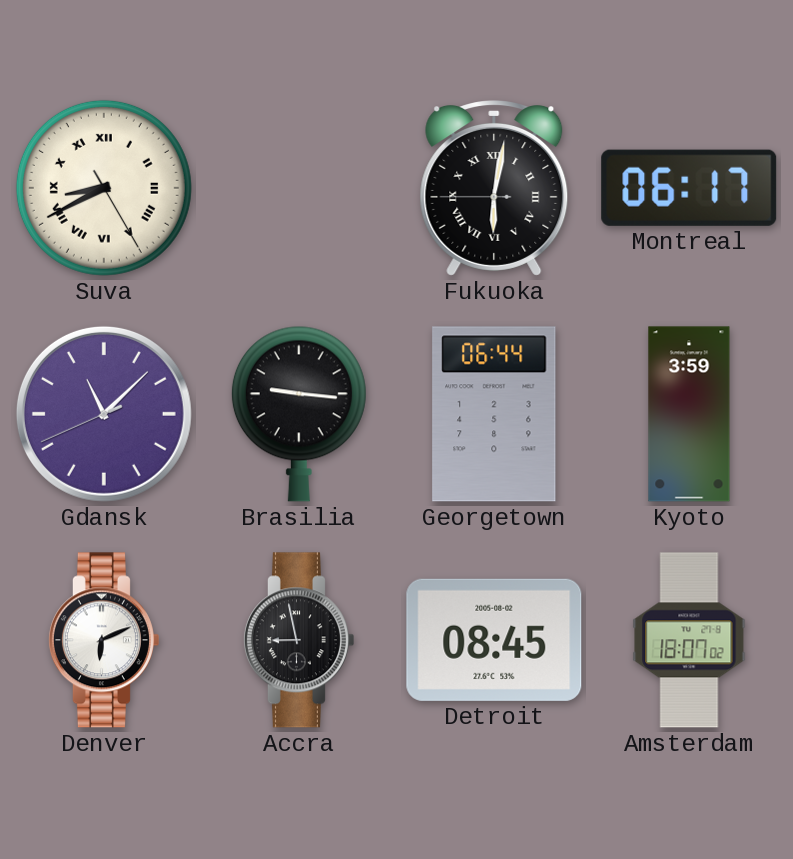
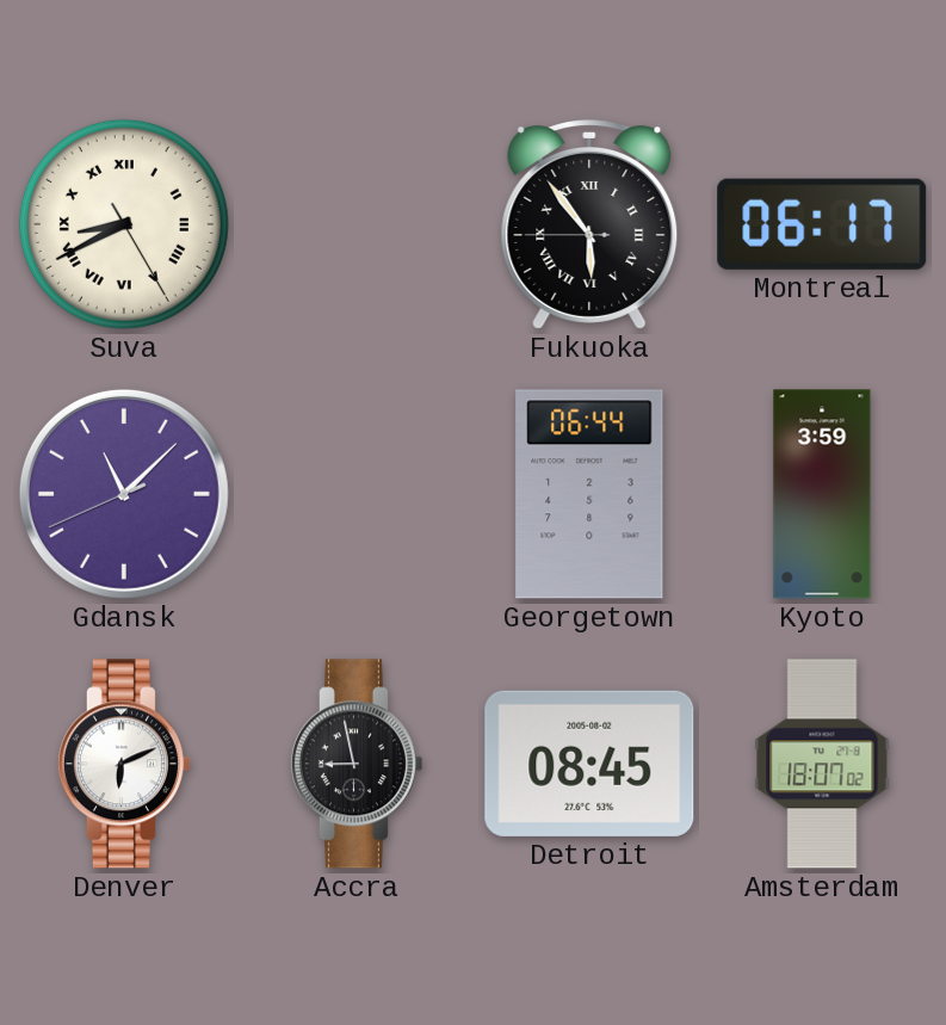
Fukuoka: 6:01 -> 5:53 (589, 226)
Brasilia: 9:16 -> none (299, 414)
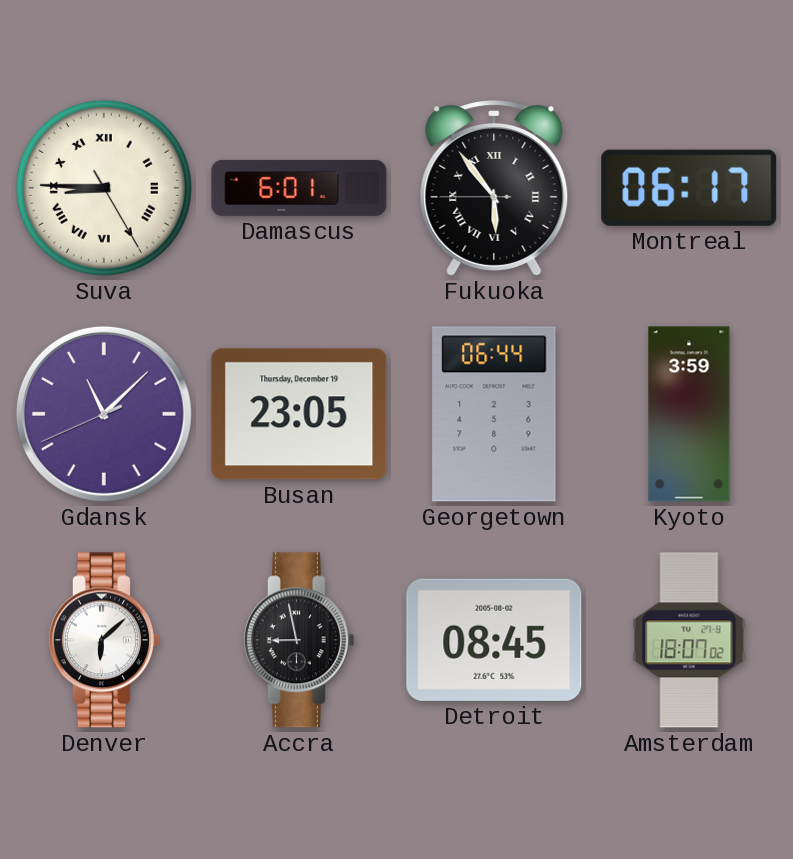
Suva: 8:40 -> 8:45 (104, 188)
Damascus: none -> 6:01 (299, 188)
Busan: none -> 23:05 (299, 414)
Denver: 6:11 -> 6:08 (103, 640)
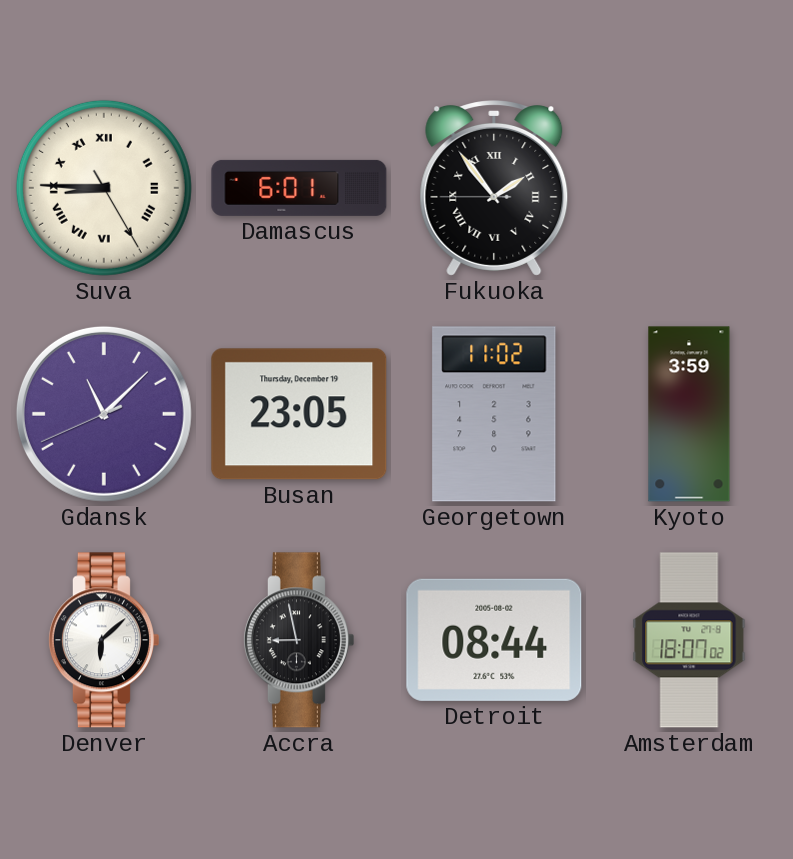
Fukuoka: 5:53 -> 1:53 (494, 189)
Montreal: 06:17 -> none (689, 188)
Georgetown: 06:44 -> 11:02 (494, 414)
Detroit: 08:45 -> 08:44 (494, 640)
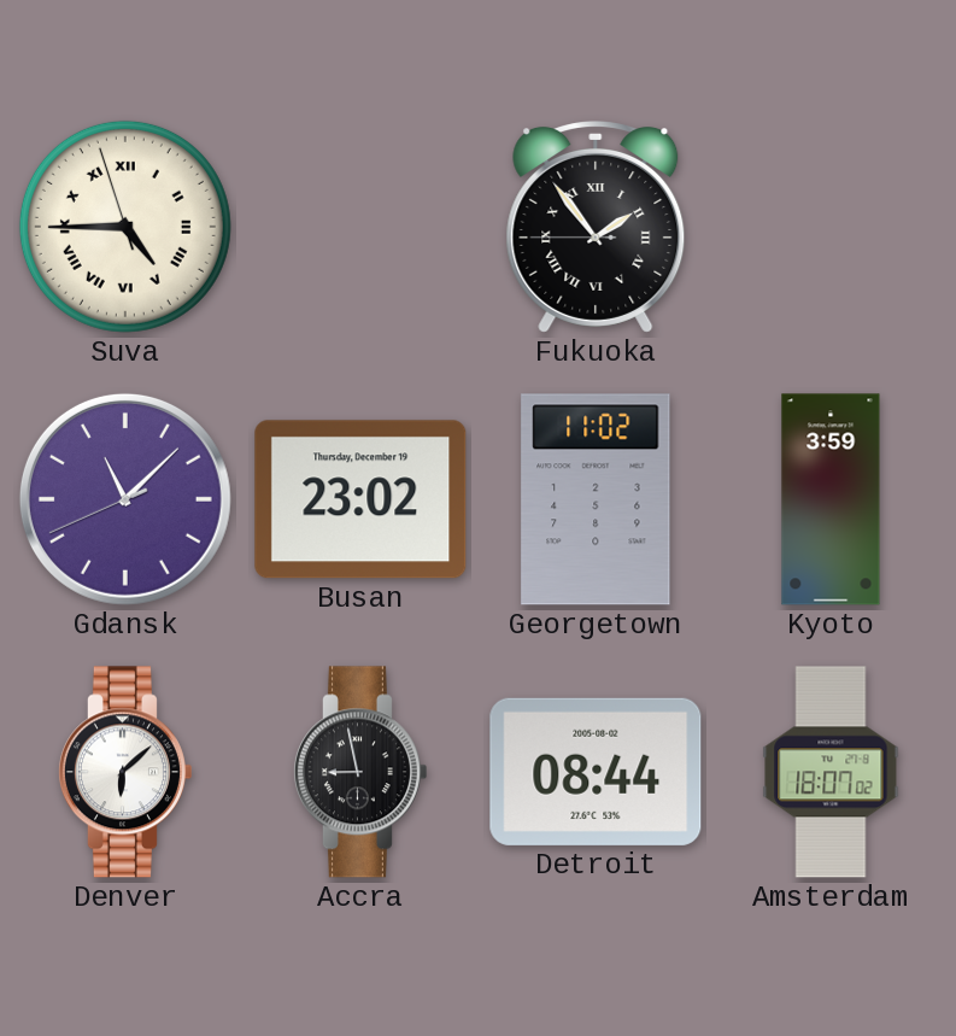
Suva: 8:45 -> 4:44 (125, 227)
Damascus: 6:01 -> none (299, 188)
Busan: 23:05 -> 23:02 (360, 499)
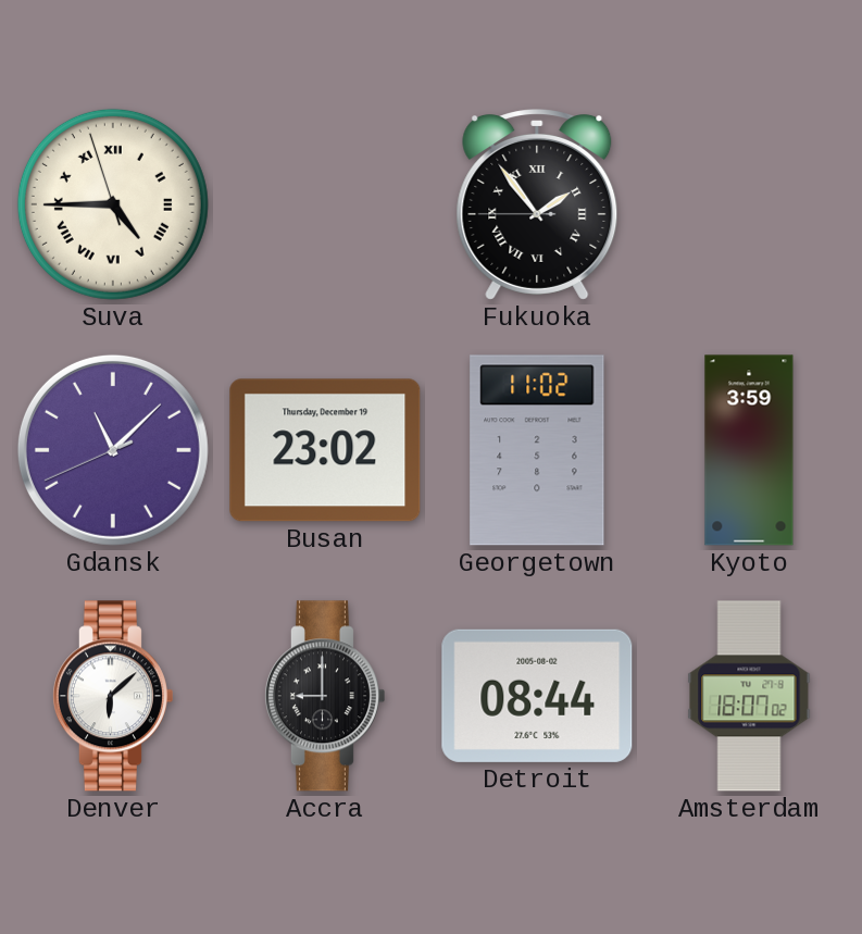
Accra: 8:58 -> 9:00 (324, 696)
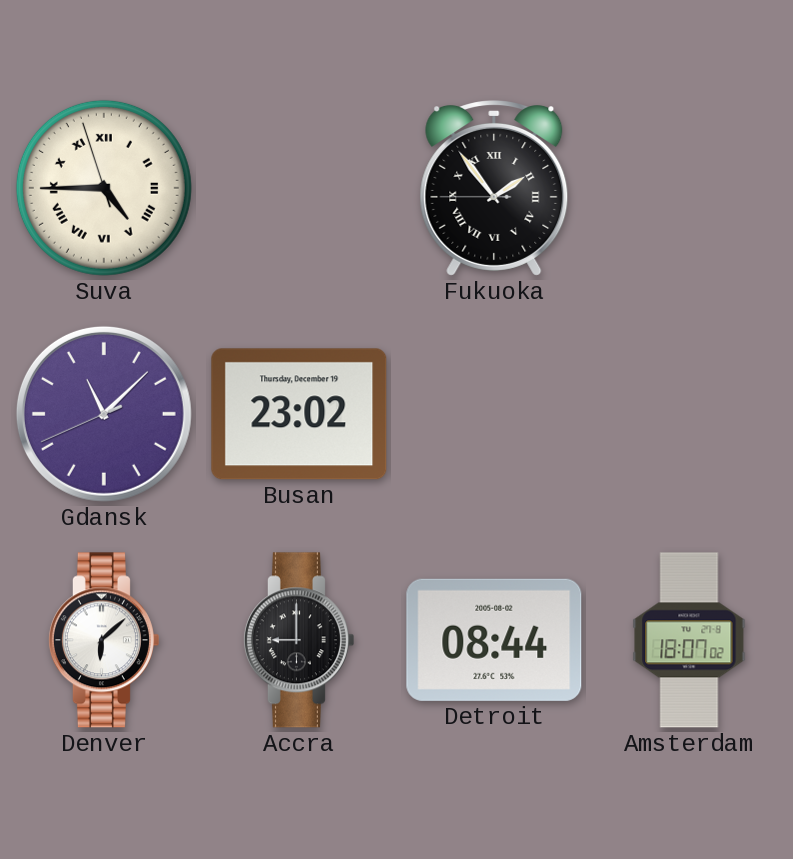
Georgetown: 11:02 -> none (537, 450)
Kyoto: 3:59 -> none (749, 450)
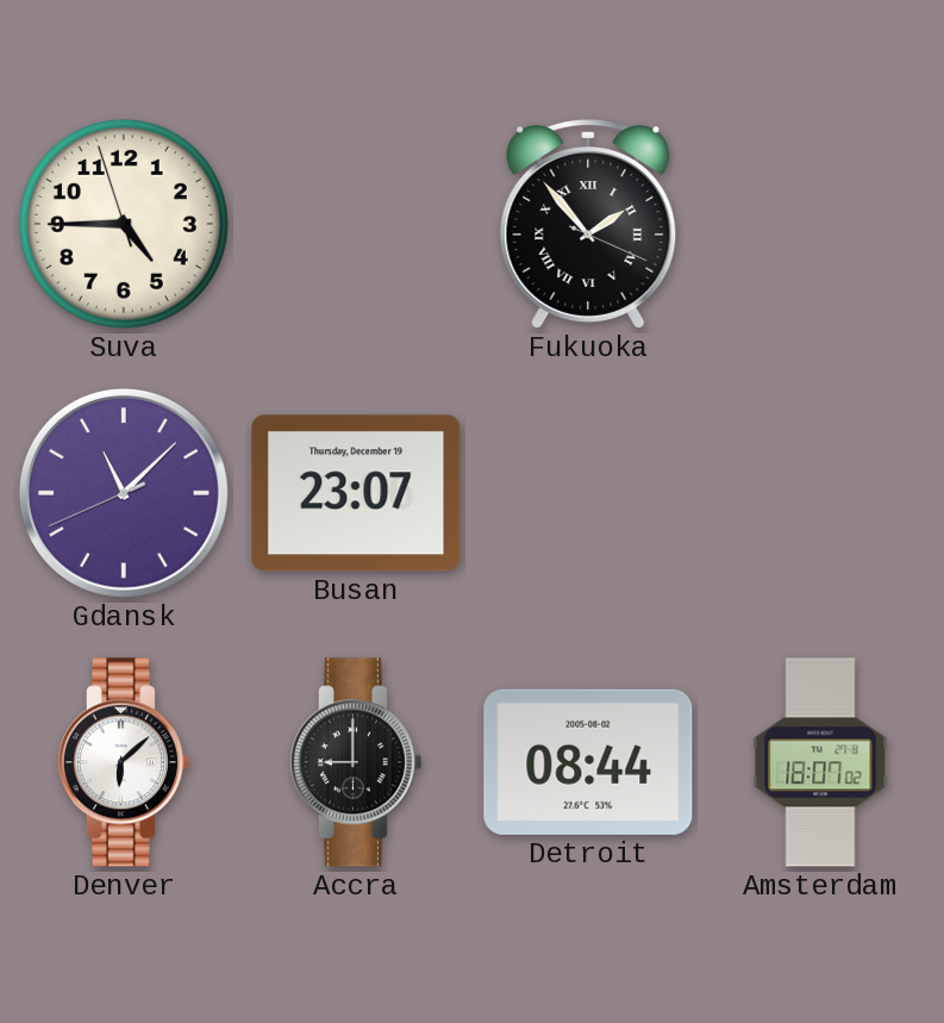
Suva numerals: Roman -> Arabic (124, 224)
Fukuoka: 1:53:45 -> 1:53:19 (588, 225)
Busan: 23:02 -> 23:07 (356, 493)
